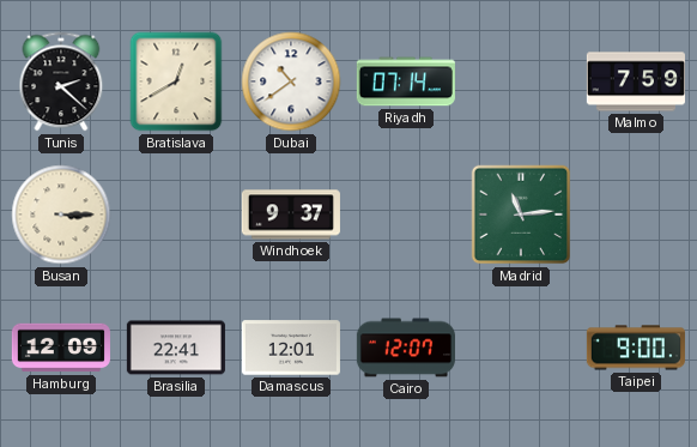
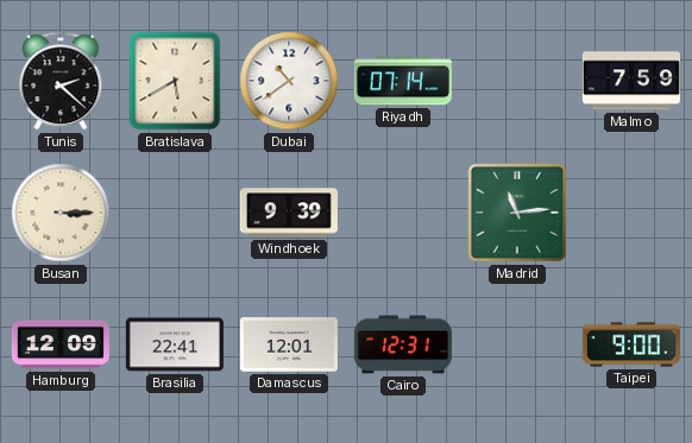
Bratislava: 12:40 -> 5:40 (175, 81)
Windhoek: 9:37 -> 9:39 (289, 213)
Cairo: 12:07 -> 12:31 (403, 344)
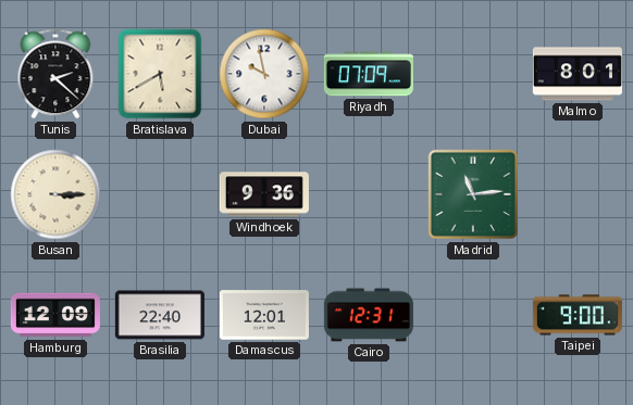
Dubai: 10:39 -> 9:58 (264, 74)
Riyadh: 07:14 -> 07:09 (369, 74)
Malmo: 7:59 -> 8:01 (578, 74)
Windhoek: 9:39 -> 9:36 (264, 194)
Brasilia: 22:41 -> 22:40 (160, 315)
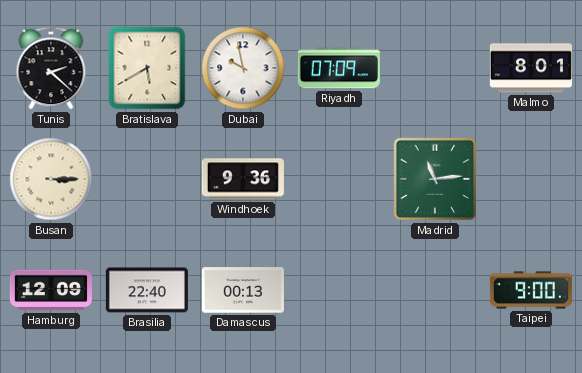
Damascus: 12:01 -> 00:13 (243, 290)
Cairo: 12:31 -> none (369, 315)
